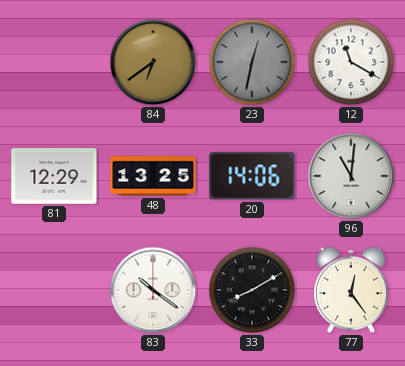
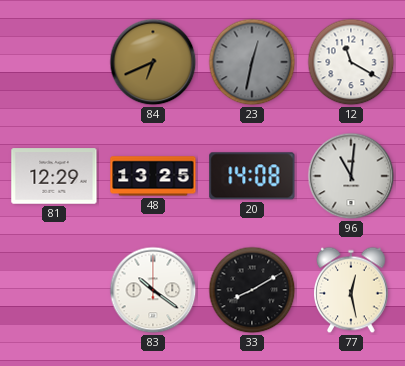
84: 6:39 -> 6:41 (153, 62)
20: 14:06 -> 14:08 (252, 176)
77: 12:24 -> 12:28 (352, 290)
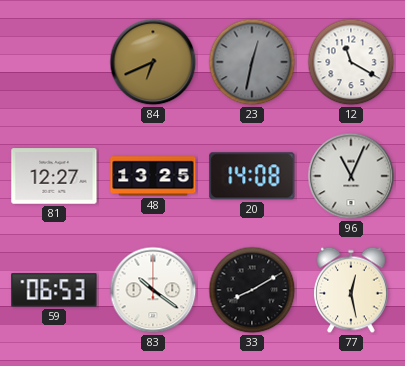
81: 12:29 -> 12:27 (54, 176)
96: 11:01 -> 11:04 (351, 176)
59: none -> 06:53 (54, 290)
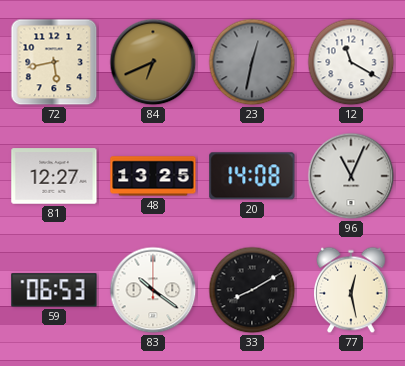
72: none -> 5:43 (54, 62)
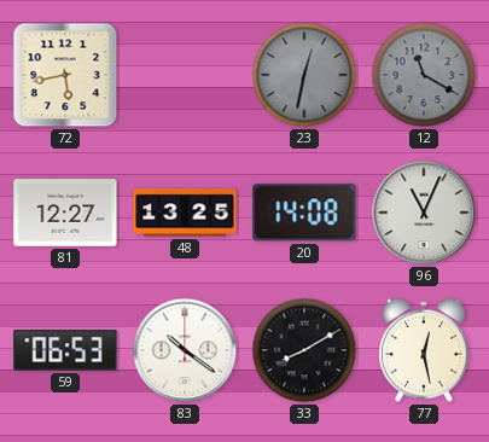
84: 6:41 -> none (153, 62)
12 dial: white -> grey (424, 75)
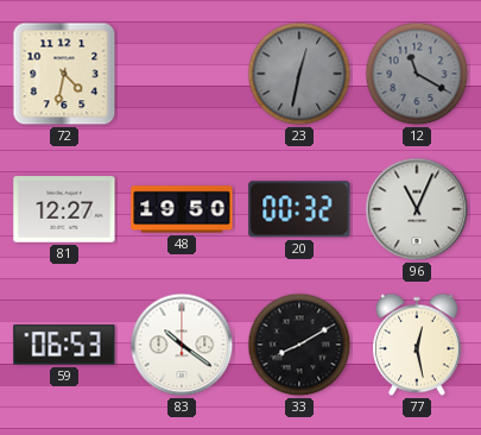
72: 5:43 -> 4:32 (64, 74)
48: 13:25 -> 19:50 (182, 209)
20: 14:08 -> 00:32 (299, 209)
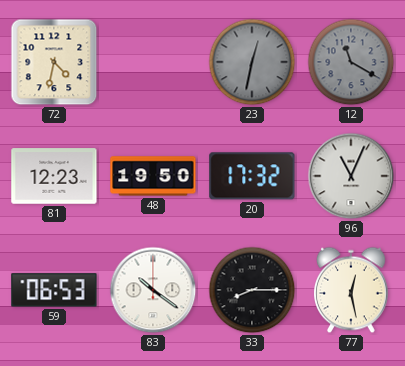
81: 12:27 -> 12:23 (54, 176)
20: 00:32 -> 17:32 (252, 176)
33: 8:10 -> 8:15 (252, 290)
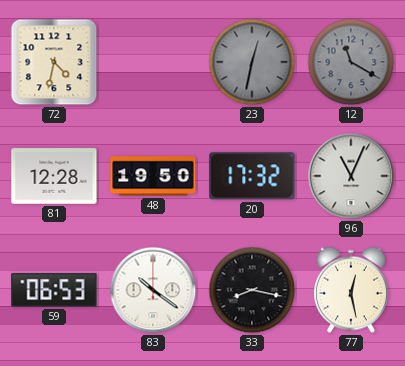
81: 12:23 -> 12:28 (54, 176)
33: 8:15 -> 8:17 (252, 290)
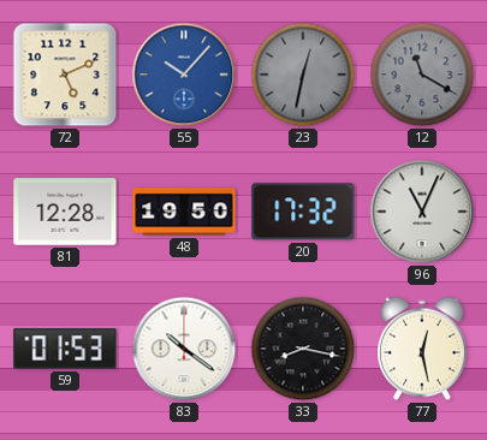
72: 4:32 -> 5:11 (65, 75)
55: none -> 10:07 (184, 75)
59: 06:53 -> 01:53 (65, 349)
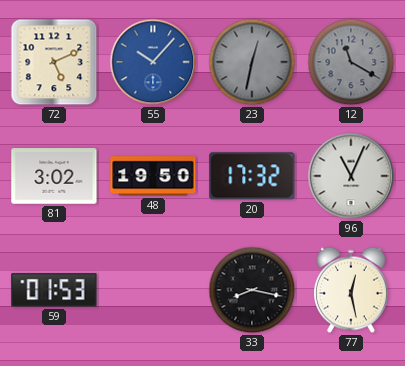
81: 12:28 -> 3:02 (54, 176)
83: 10:21 -> none (184, 349)
